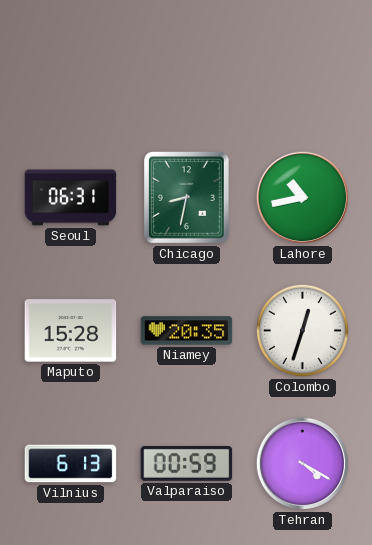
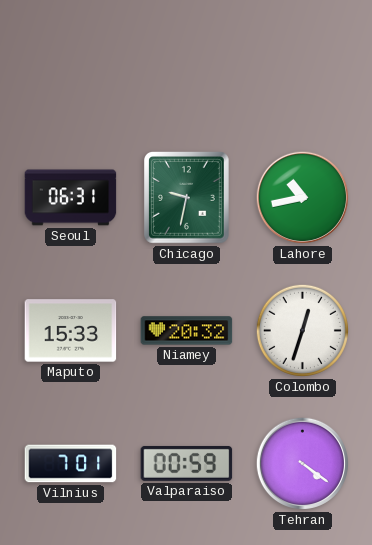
Chicago: 8:32 -> 9:32 (187, 198)
Maputo: 15:28 -> 15:33 (71, 331)
Niamey: 20:35 -> 20:32 (187, 331)
Vilnius: 6:13 -> 7:01 (71, 464)
Tehran: 4:20 -> 4:21 (302, 463)
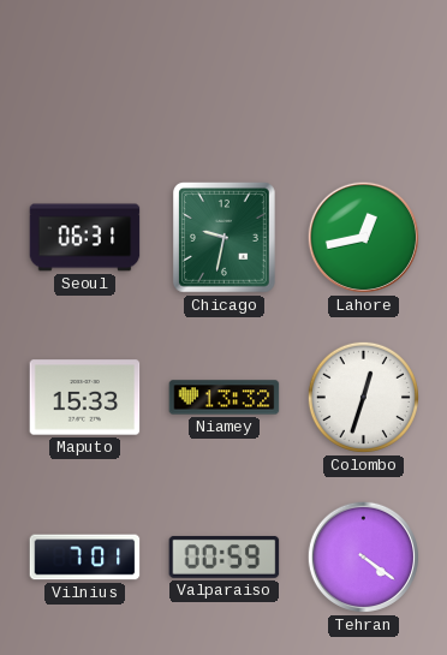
Lahore: 10:43 -> 12:43 (363, 237)
Niamey: 20:32 -> 13:32 (225, 398)
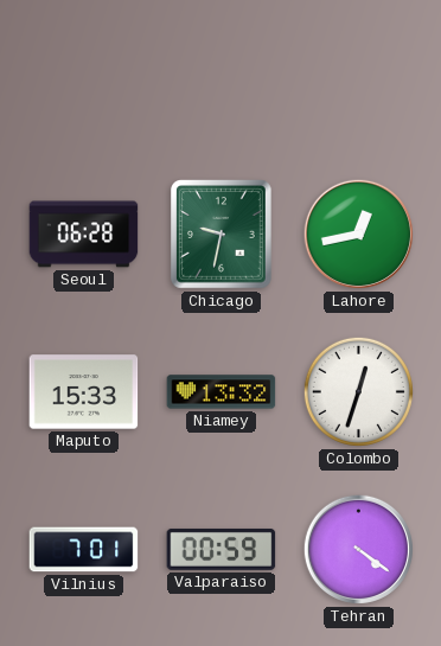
Seoul: 06:31 -> 06:28 (84, 235)
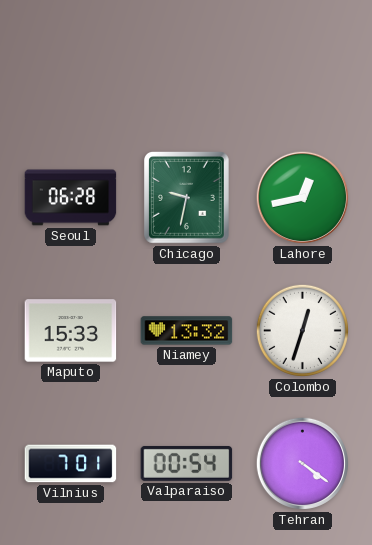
Valparaiso: 00:59 -> 00:54 (187, 463)
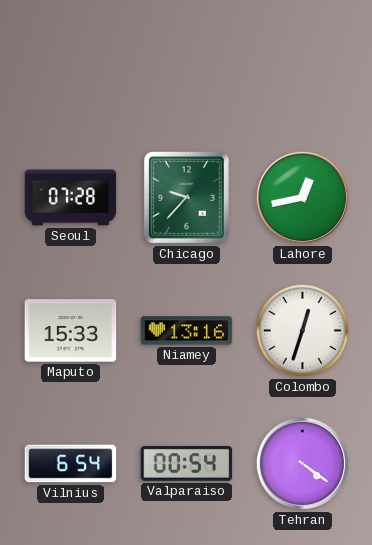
Seoul: 06:28 -> 07:28 (71, 198)
Chicago: 9:32 -> 9:37 (187, 198)
Niamey: 13:32 -> 13:16 (187, 331)
Vilnius: 7:01 -> 6:54 (71, 464)
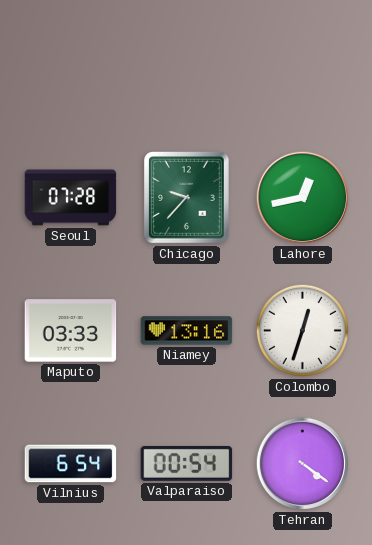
Maputo: 15:33 -> 03:33 (71, 331)
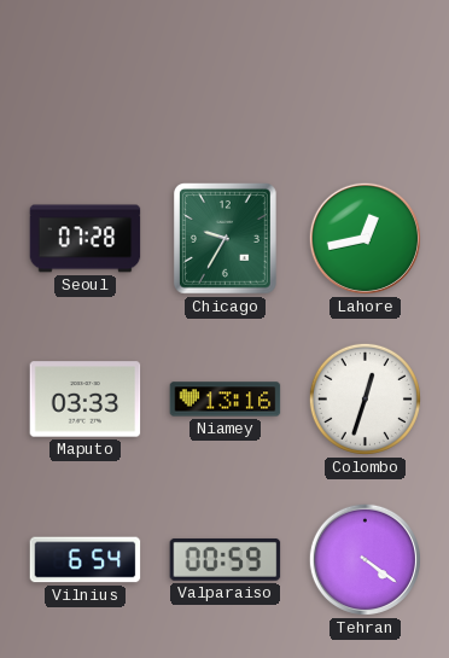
Chicago: 9:37 -> 9:35 (226, 239)
Valparaiso: 00:54 -> 00:59 (226, 559)
